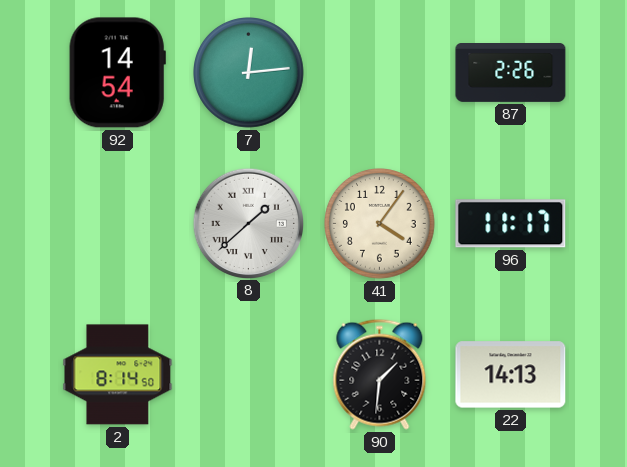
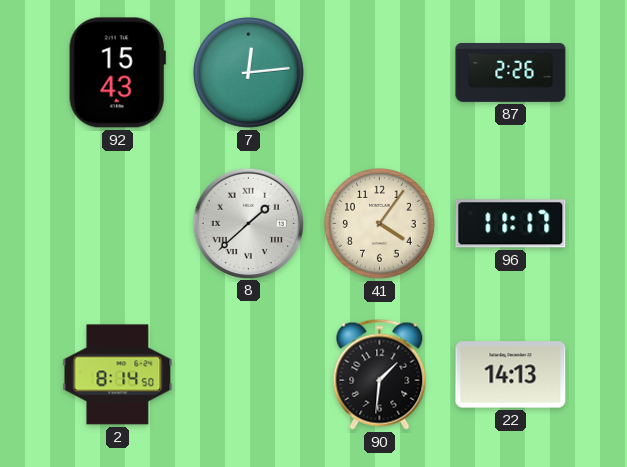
92: 14:54 -> 15:43 (117, 73)
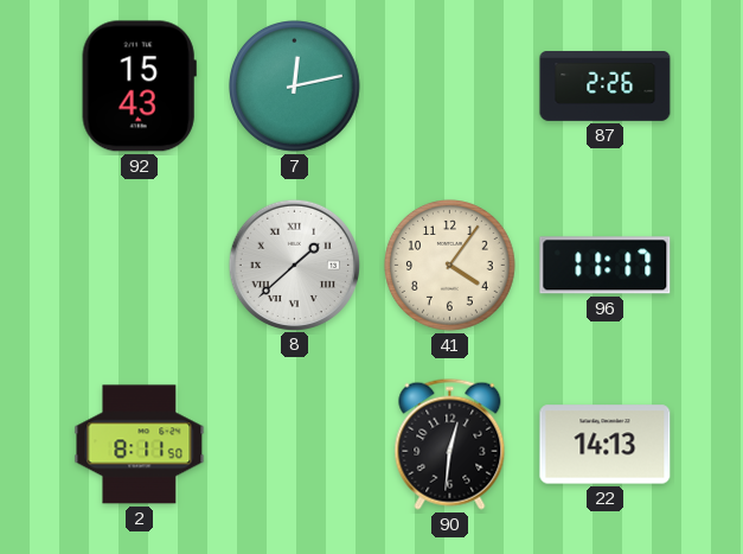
7: 12:14 -> 12:13 (295, 87)
2: 8:14 -> 8:11 (140, 445)
90: 1:31 -> 12:31 (450, 444)
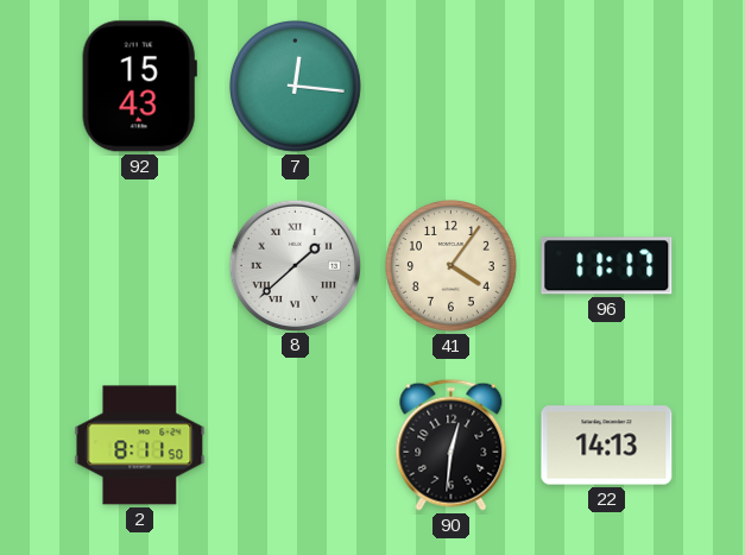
7: 12:13 -> 12:16 (296, 87)
87: 2:26 -> none (606, 87)
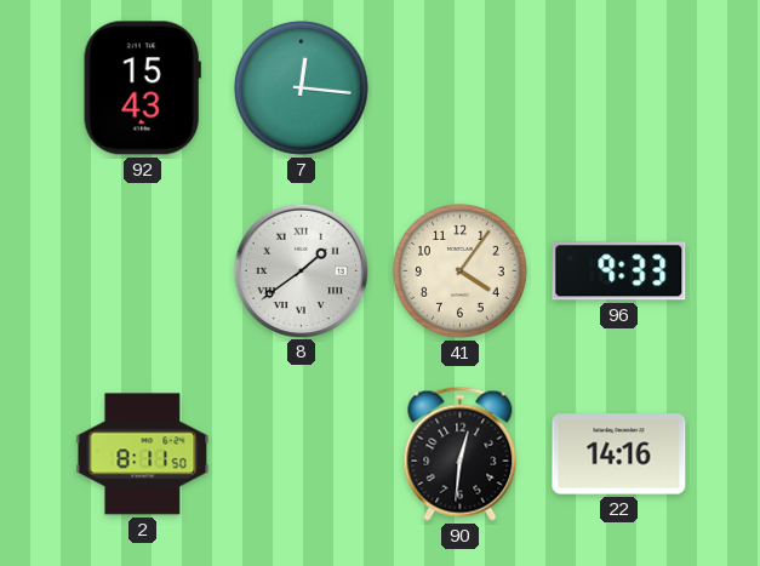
8: 1:38 -> 1:39 (301, 270)
96: 11:17 -> 9:33 (619, 271)
22: 14:13 -> 14:16 (619, 454)
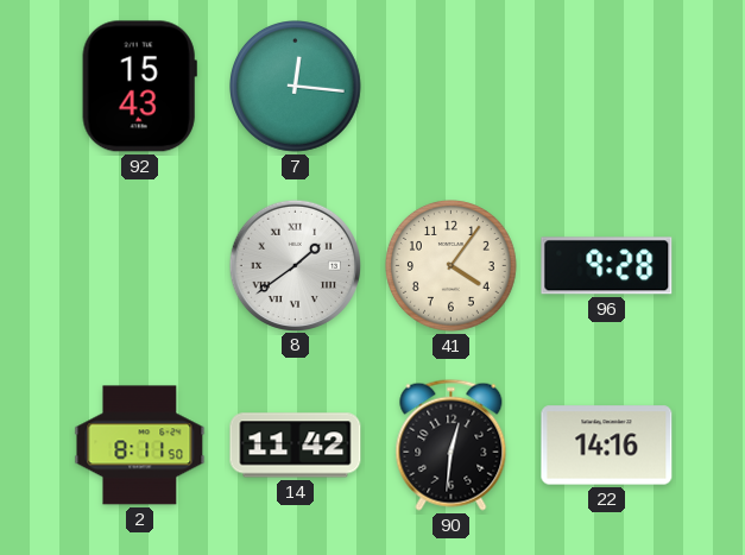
96: 9:33 -> 9:28 (607, 266)
14: none -> 11:42 (296, 446)
